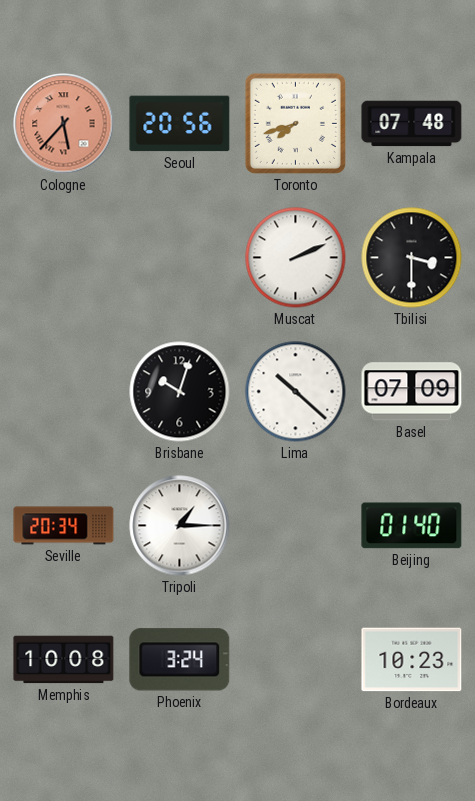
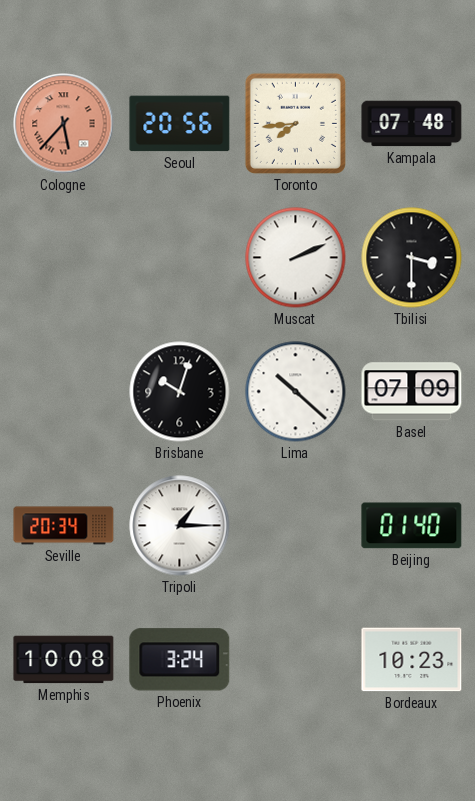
Toronto: 7:42 -> 7:44 (295, 123)
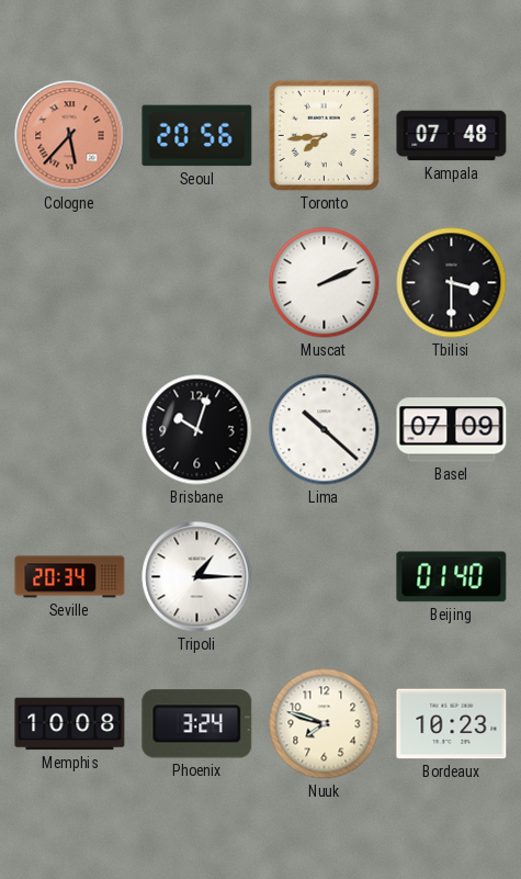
Nuuk: none -> 7:48 (325, 724)
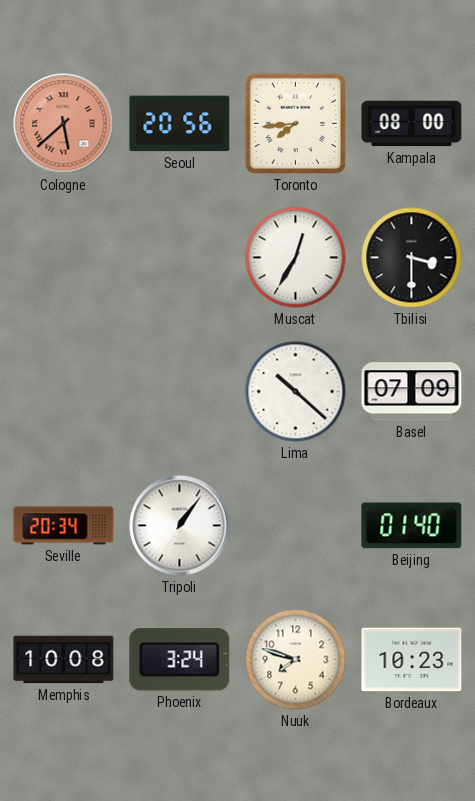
Cologne: 5:37 -> 5:38 (64, 124)
Kampala: 07:48 -> 08:00 (412, 124)
Muscat: 2:11 -> 12:35 (296, 258)
Brisbane: 10:03 -> none (197, 430)
Tripoli: 1:15 -> 1:06 (180, 526)
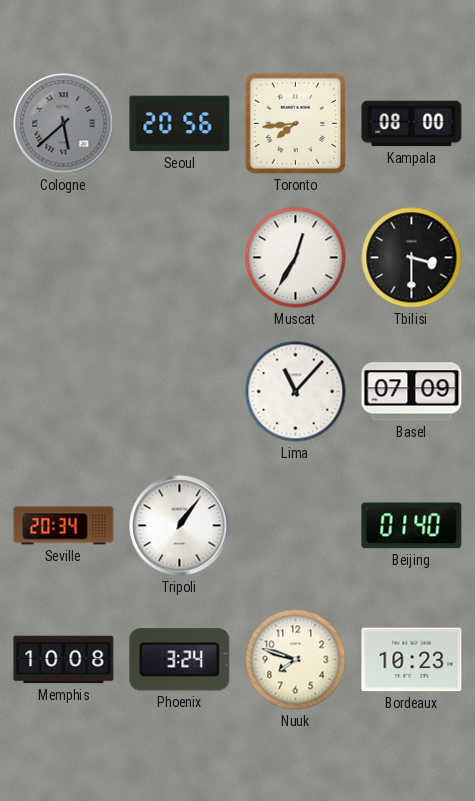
Cologne dial: salmon -> grey (64, 124)
Lima: 10:22 -> 11:07 (296, 392)
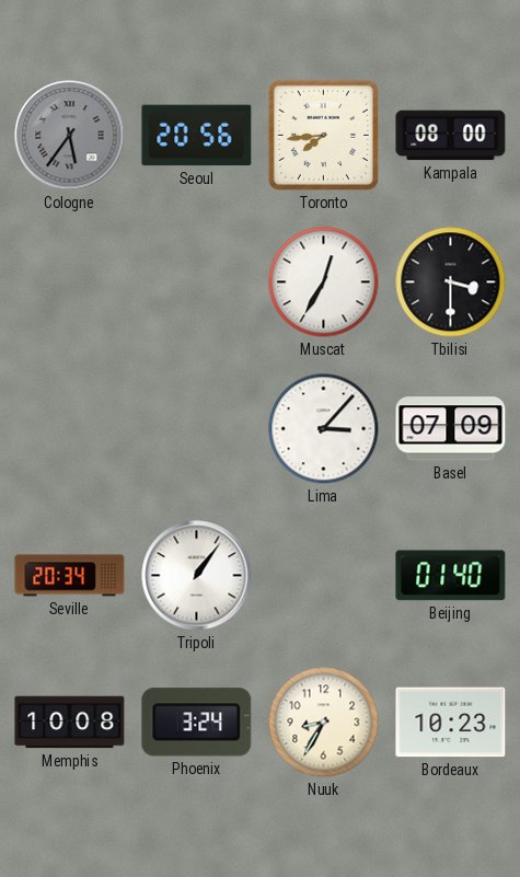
Cologne: 5:38 -> 5:36 (70, 136)
Lima: 11:07 -> 3:07 (324, 429)
Nuuk: 7:48 -> 8:35 (324, 723)
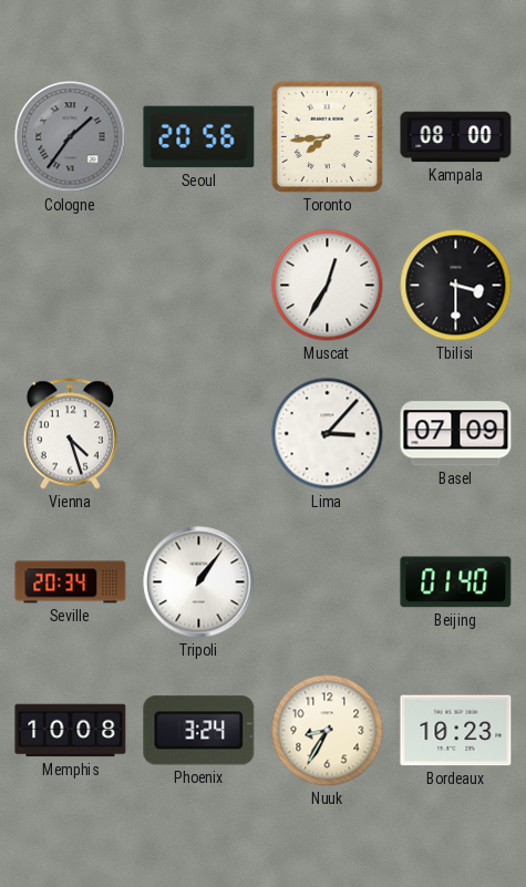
Cologne: 5:36 -> 1:36 (71, 137)
Vienna: none -> 4:27 (70, 434)
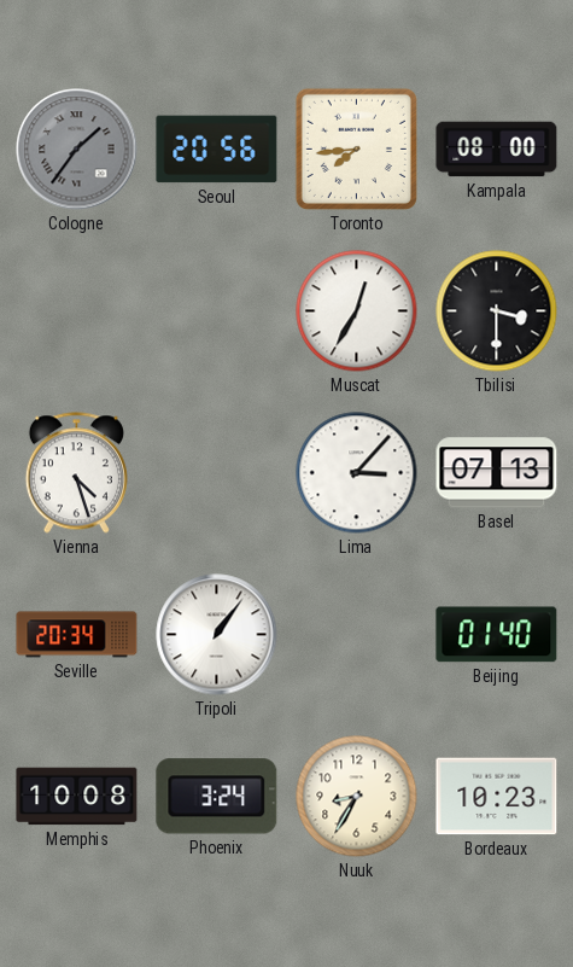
Basel: 07:09 -> 07:13 (497, 473)
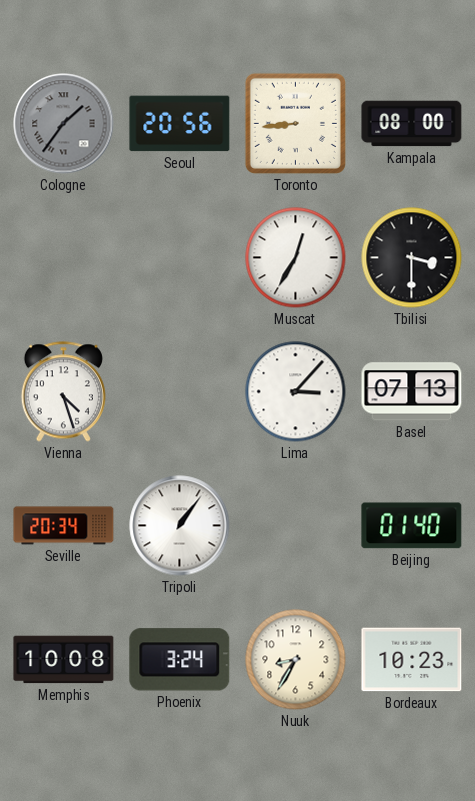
Toronto: 7:44 -> 8:44 (295, 123)
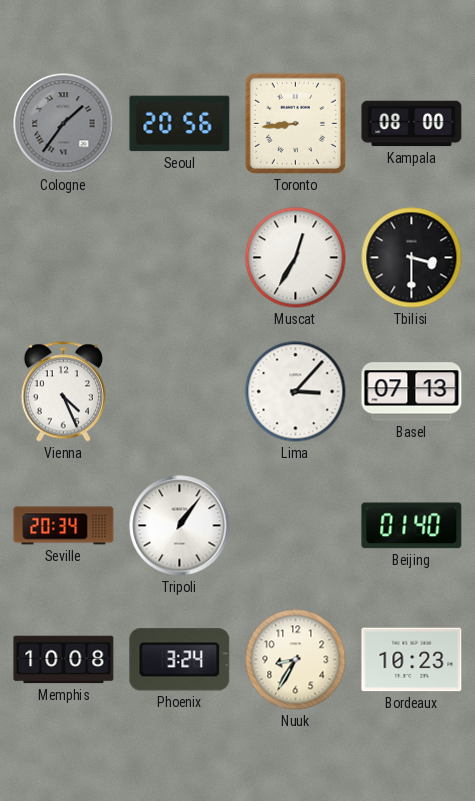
Vienna: 4:27 -> 4:26 (63, 392)
